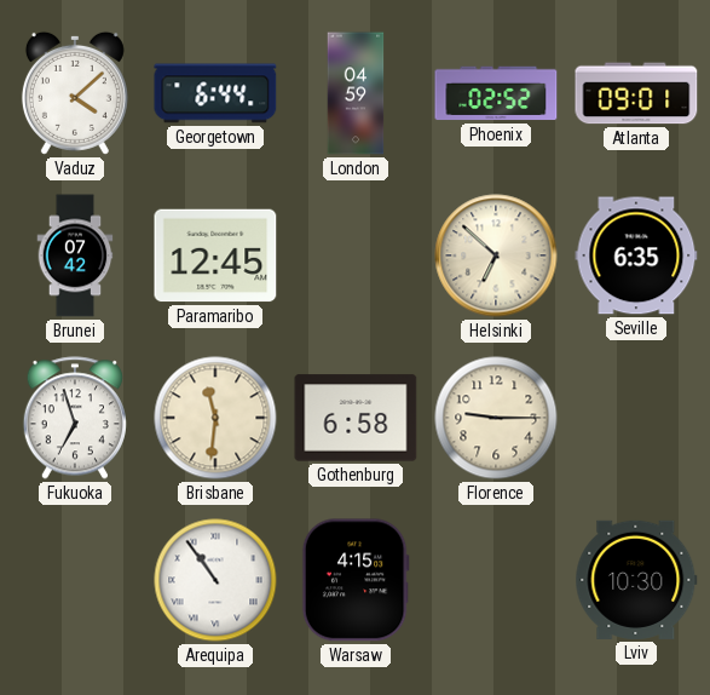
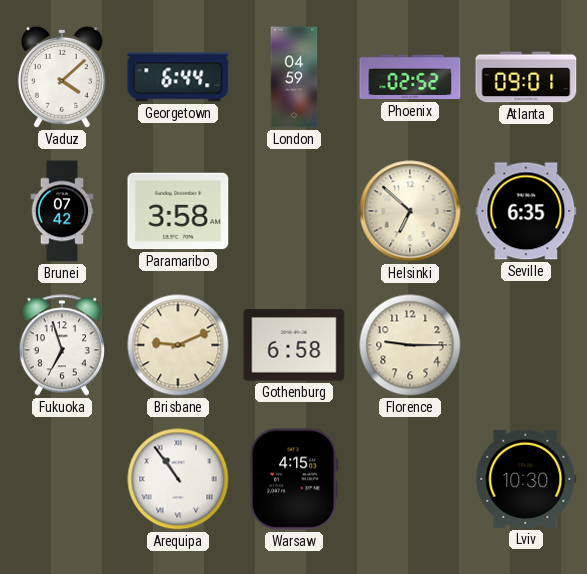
Paramaribo: 12:45 -> 3:58 (178, 211)
Brisbane: 11:31 -> 9:11 (178, 345)
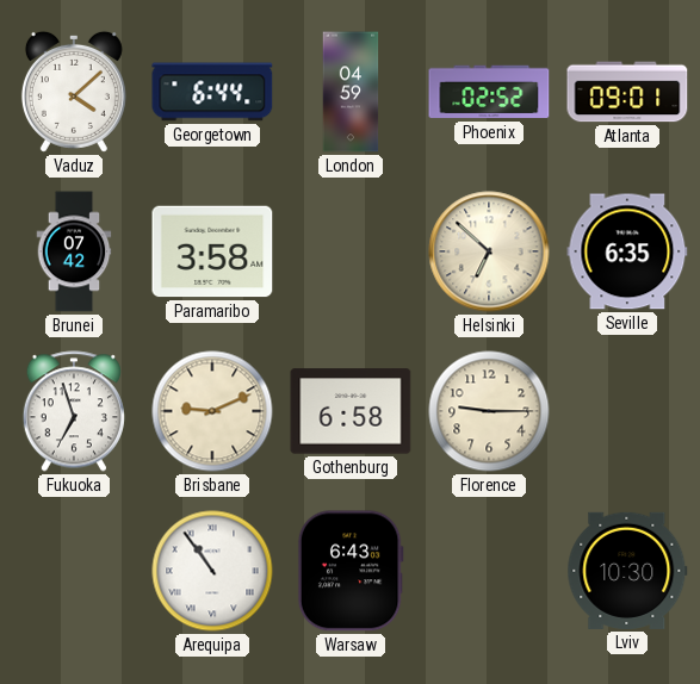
Warsaw: 4:15 -> 6:43 (351, 571)
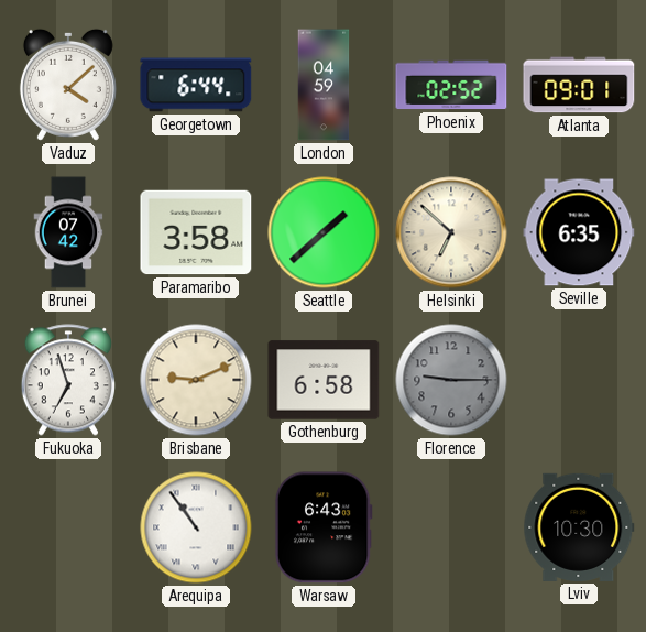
Seattle: none -> 1:38 (324, 232)
Florence dial: cream -> grey (451, 380)
